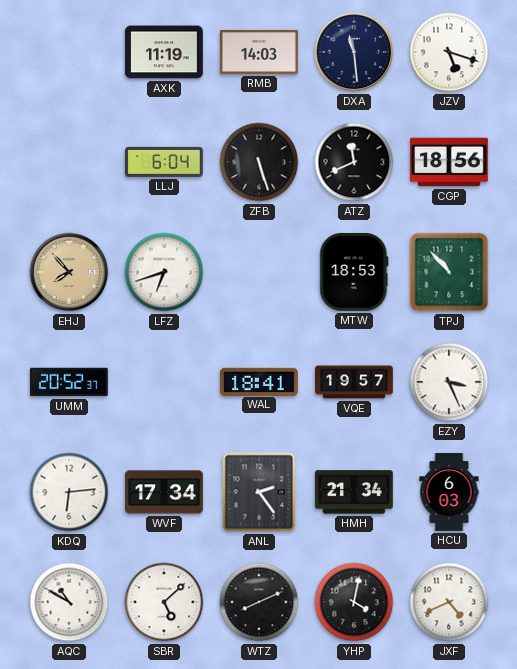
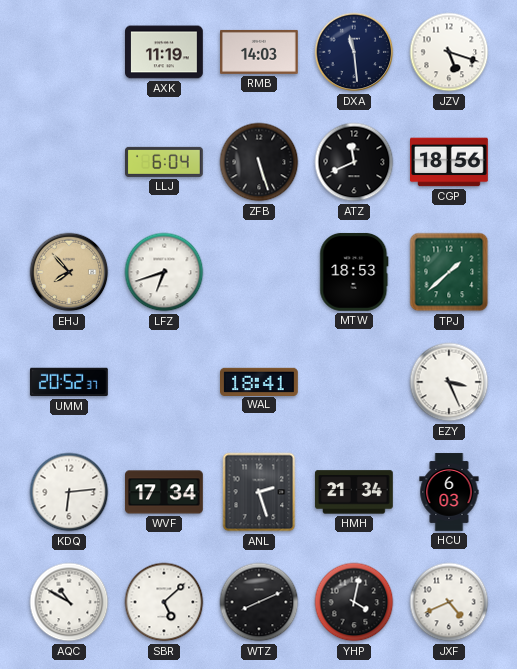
TPJ: 10:53 -> 1:38 (449, 272)
VQE: 19:57 -> none (354, 382)
ANL: 2:24 -> 2:27 (259, 492)
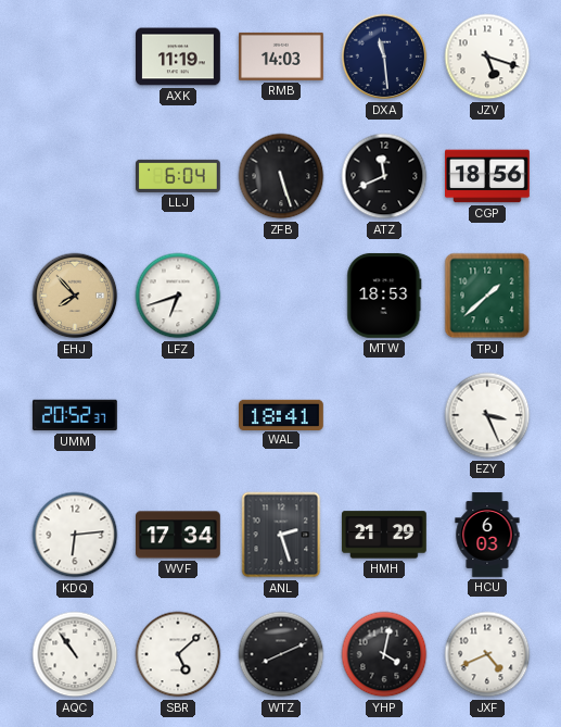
HMH: 21:34 -> 21:29 (384, 535)
AQC: 10:50 -> 10:54 (75, 654)
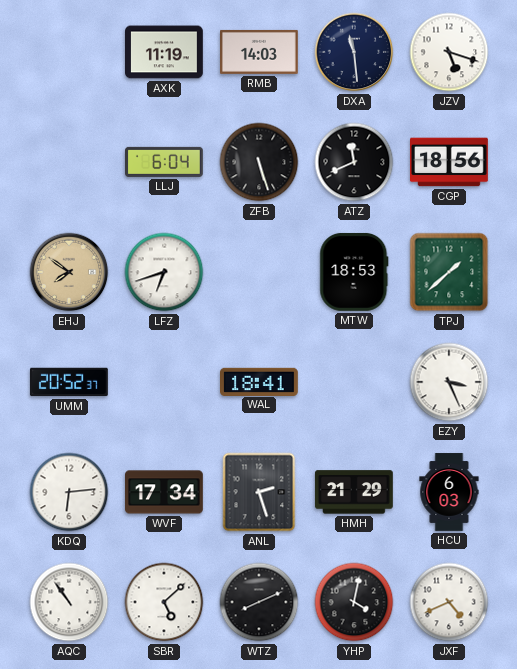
EHJ: 7:53 -> 7:51 (69, 272)
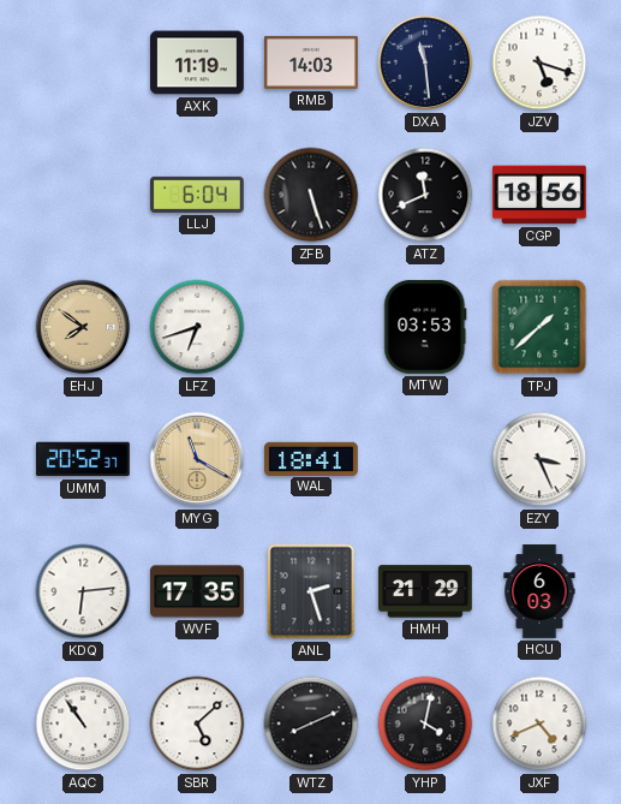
MTW: 18:53 -> 03:53 (425, 327)
MYG: none -> 11:20 (197, 459)
WVF: 17:34 -> 17:35 (198, 591)
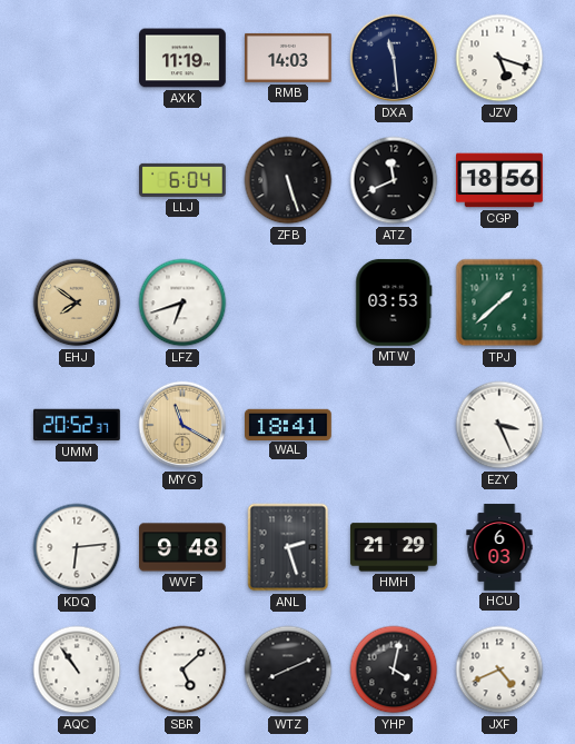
WVF: 17:35 -> 9:48 (184, 547)
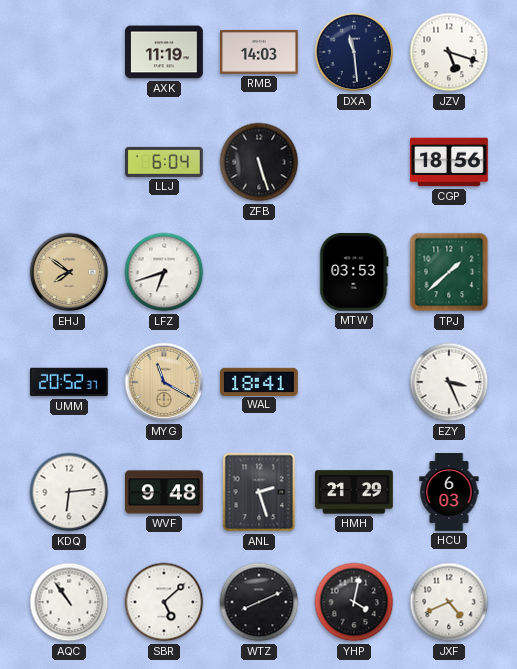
ATZ: 11:41 -> none (394, 180)
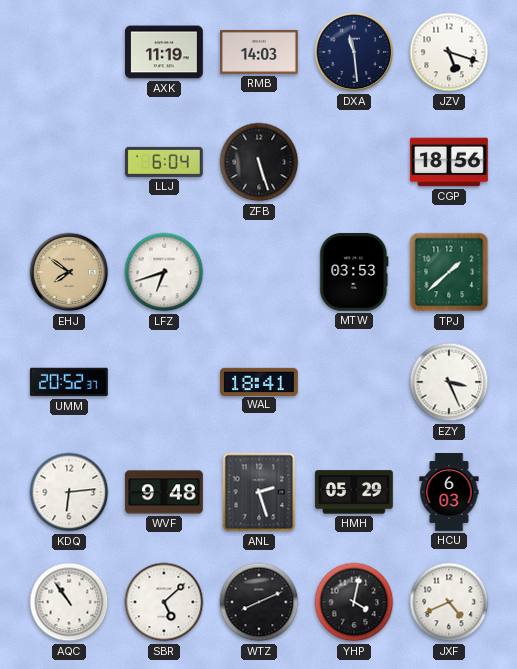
MYG: 11:20 -> none (164, 382)
HMH: 21:29 -> 05:29 (354, 492)
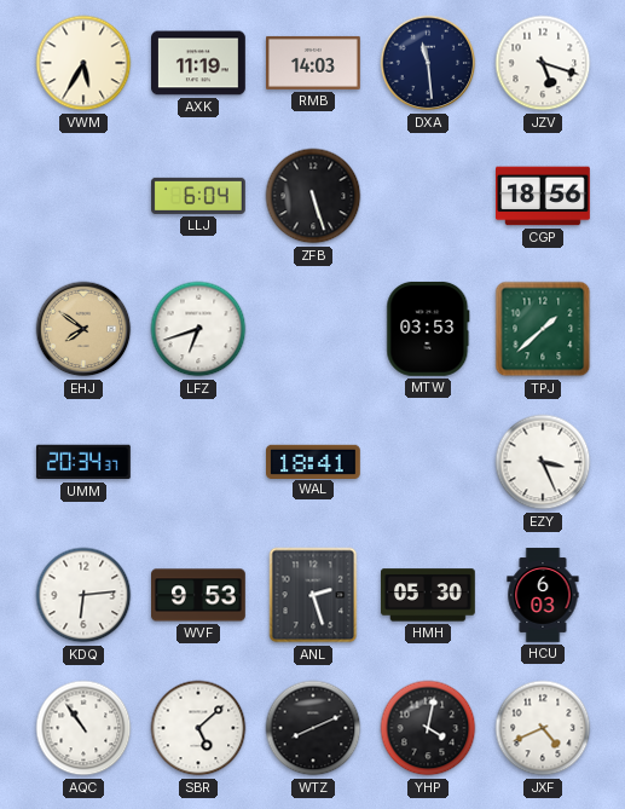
VWM: none -> 5:35 (83, 63)
UMM: 20:52 -> 20:34 (83, 462)
WVF: 9:48 -> 9:53 (199, 595)
HMH: 05:29 -> 05:30 (428, 595)
